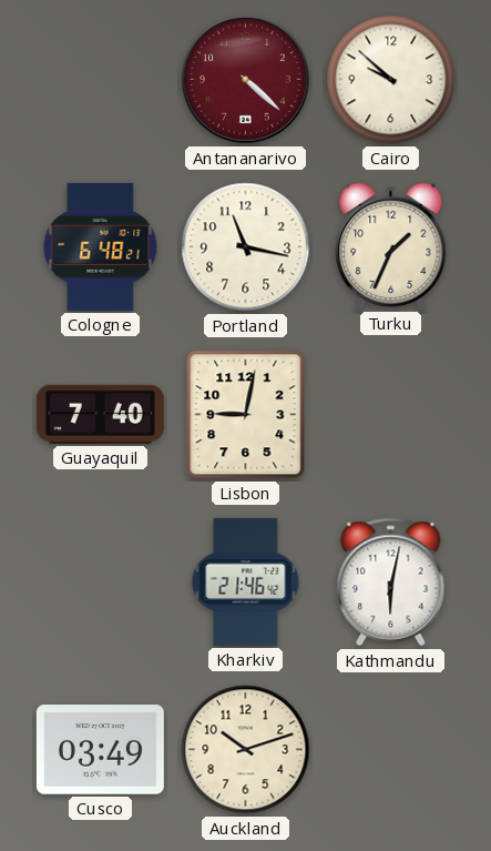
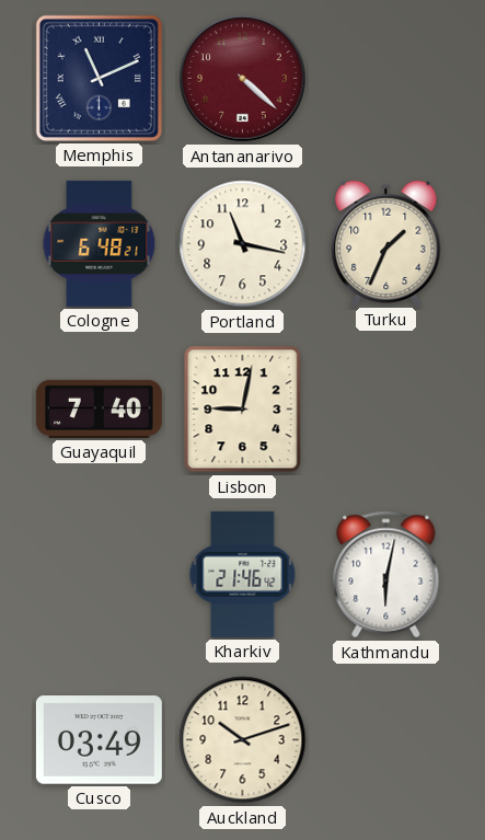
Memphis: none -> 11:11 (99, 78)
Cairo: 9:52 -> none (391, 80)
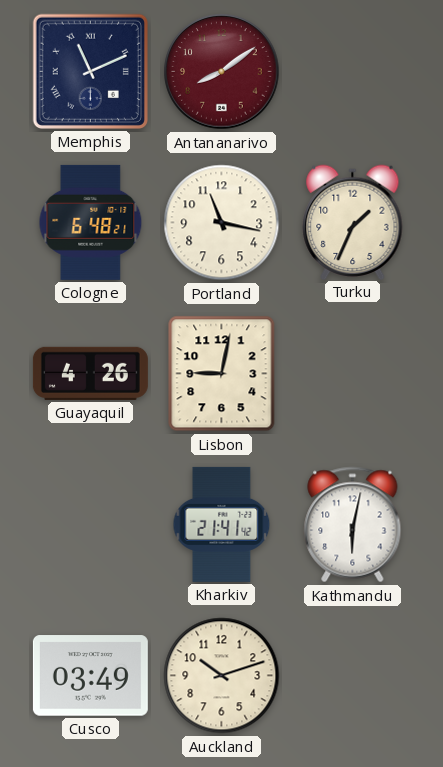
Antananarivo: 4:22 -> 8:09 (222, 72)
Guayaquil: 7:40 -> 4:26 (90, 373)
Kharkiv: 21:46 -> 21:41 (222, 524)
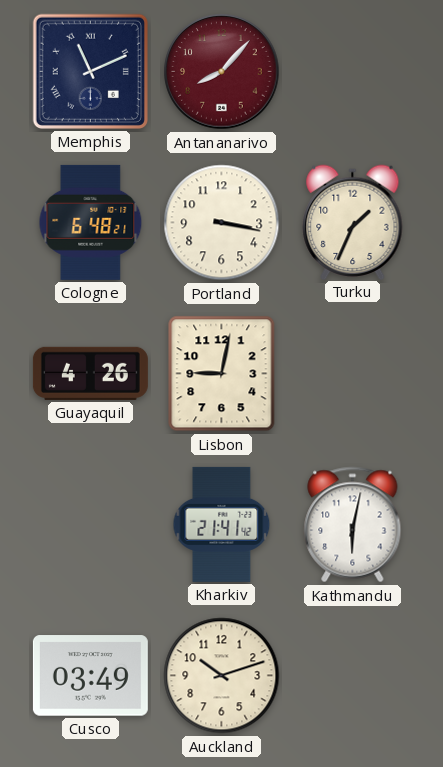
Antananarivo: 8:09 -> 8:07 (222, 72)
Portland: 11:17 -> 3:17 (222, 223)
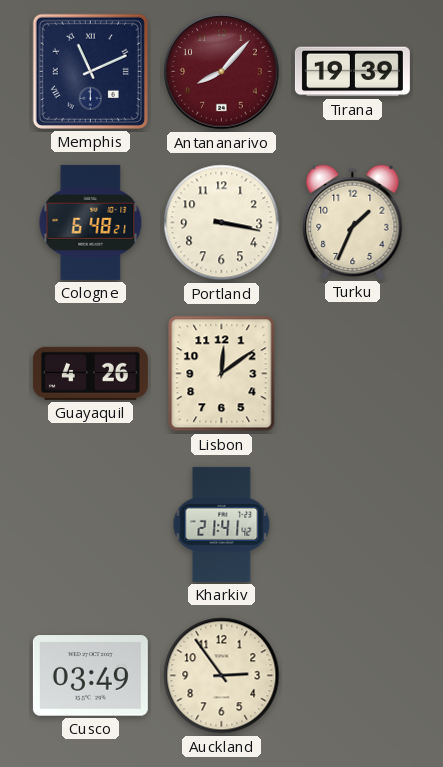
Tirana: none -> 19:39 (352, 72)
Lisbon: 9:02 -> 12:09 (222, 374)
Kathmandu: 6:02 -> none (353, 525)
Auckland: 10:12 -> 2:54 (222, 676)
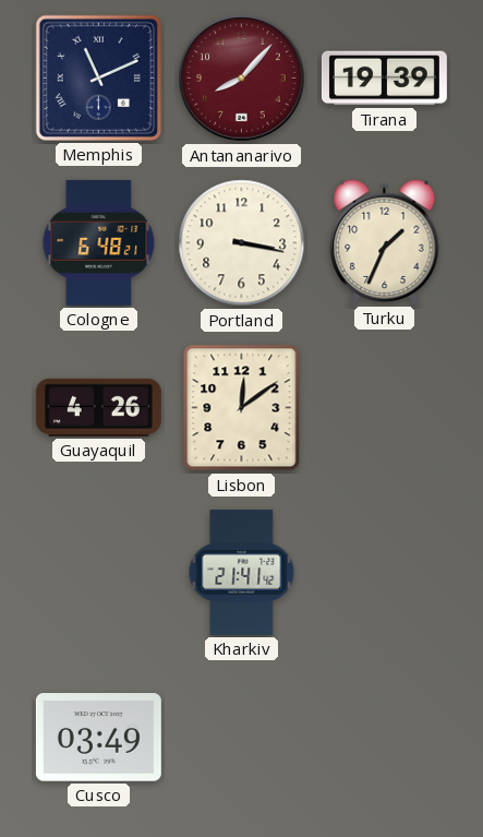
Auckland: 2:54 -> none (222, 676)
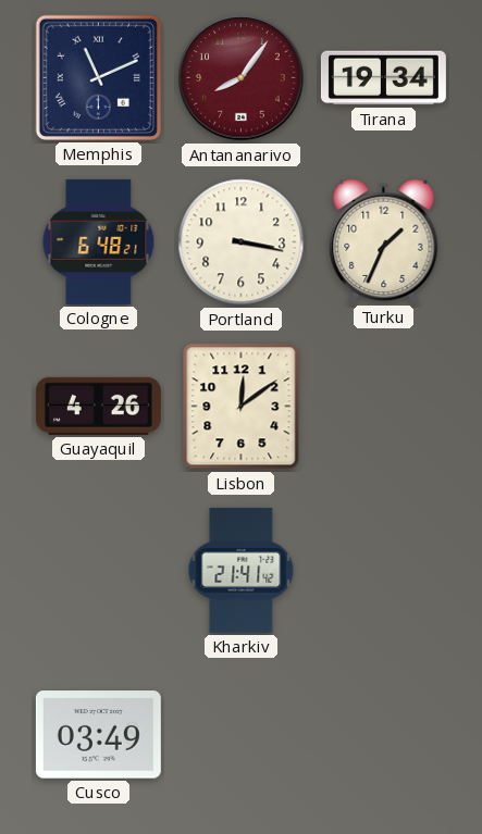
Antananarivo: 8:07 -> 8:06 (242, 78)
Tirana: 19:39 -> 19:34 (383, 78)
